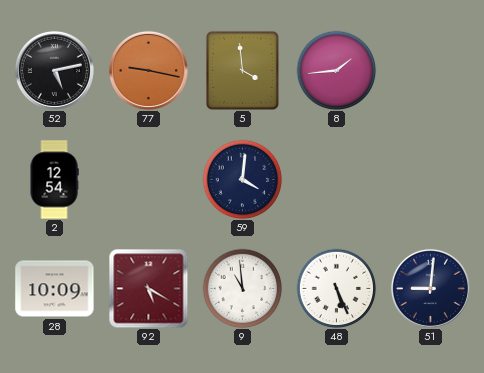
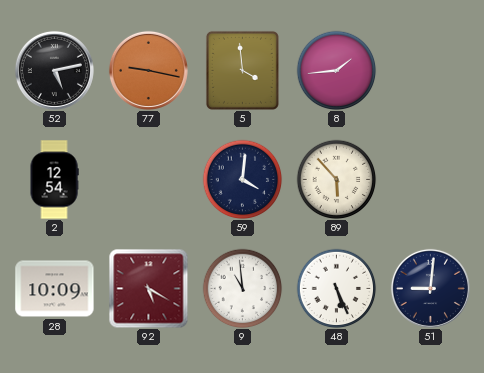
89: none -> 5:53 (336, 179)
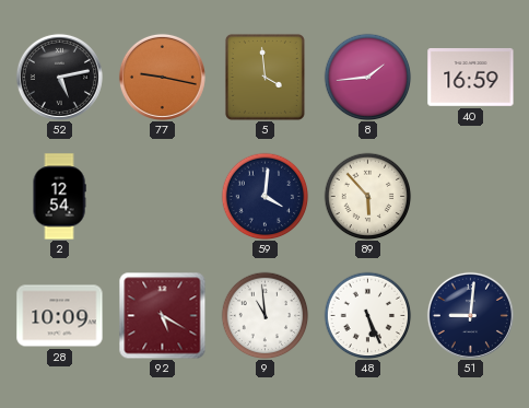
40: none -> 16:59 (471, 78)
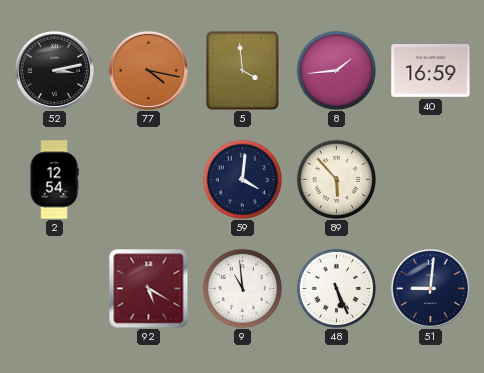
52: 5:13 -> 3:13 (54, 70)
77: 9:17 -> 4:17 (148, 70)
28: 10:09 -> none (60, 316)
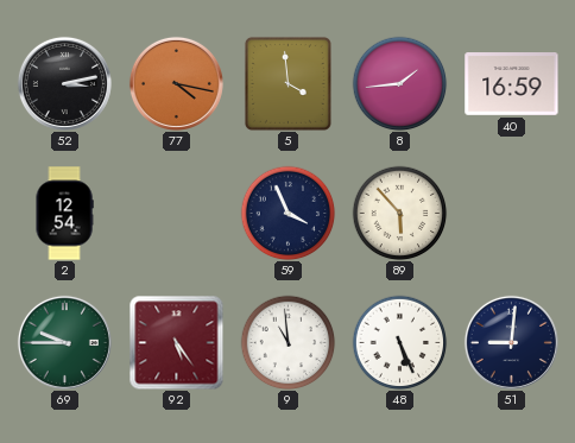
59: 4:01 -> 3:56 (287, 213)
69: none -> 9:45 (64, 342)
92: 5:20 -> 5:24 (176, 342)
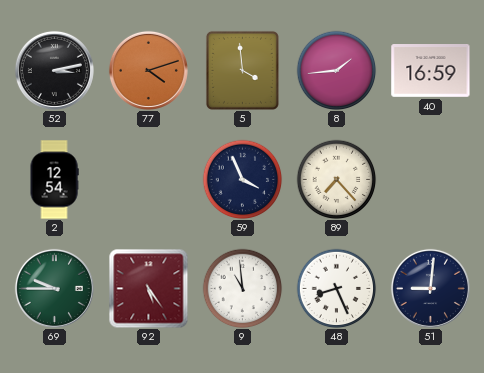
77: 4:17 -> 4:12 (148, 70)
89: 5:53 -> 7:23 (336, 179)
48: 5:26 -> 8:26 (336, 288)
